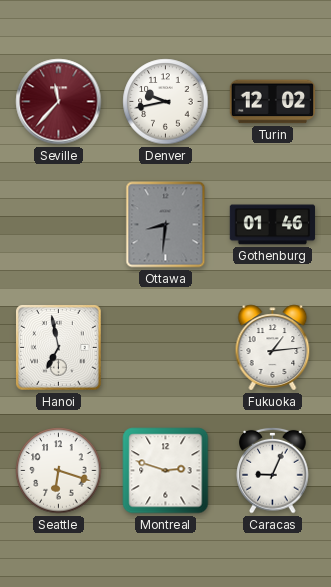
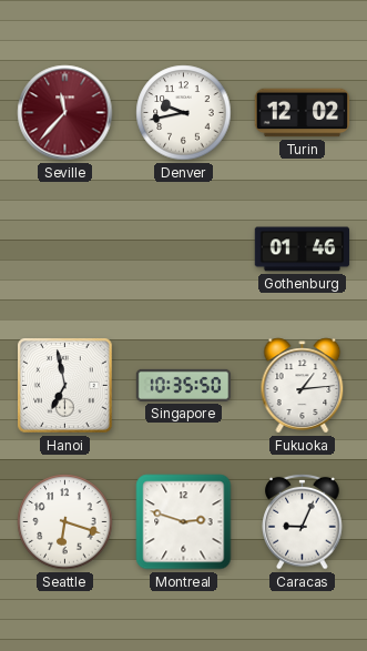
Ottawa: 8:31 -> none (166, 225)
Singapore: none -> 10:35 (184, 385)
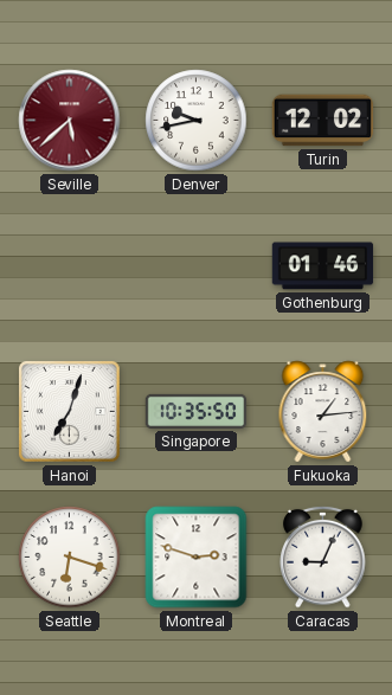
Seville: 11:37 -> 5:38 (70, 121)
Hanoi: 6:58 -> 7:03 (70, 412)
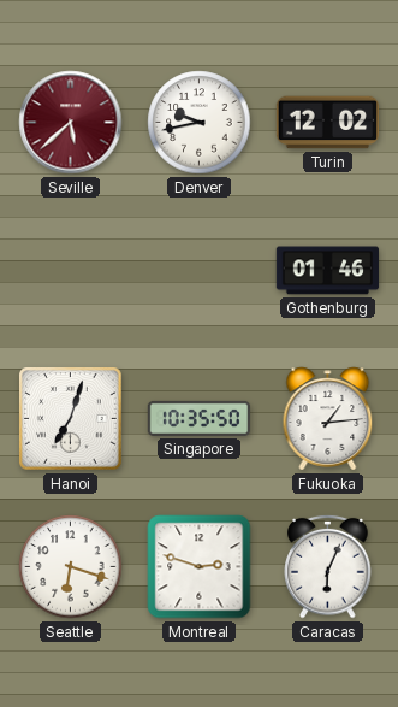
Caracas: 9:04 -> 6:04 (328, 566)
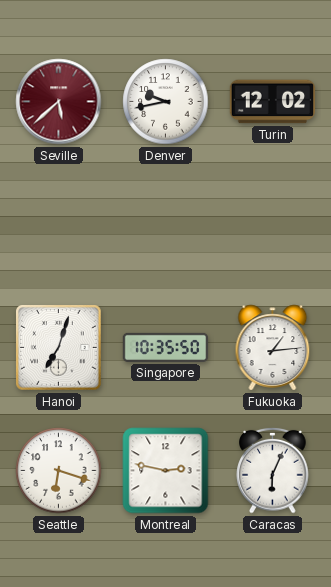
Gothenburg: 01:46 -> none (328, 271)
Montreal: 2:48 -> 2:47 (166, 471)
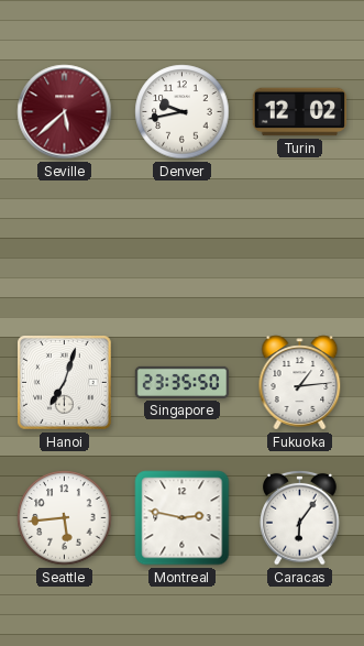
Singapore: 10:35 -> 23:35 (183, 382)
Seattle: 6:18 -> 5:44 (65, 518)
Caracas: 6:04 -> 6:06 (300, 517)
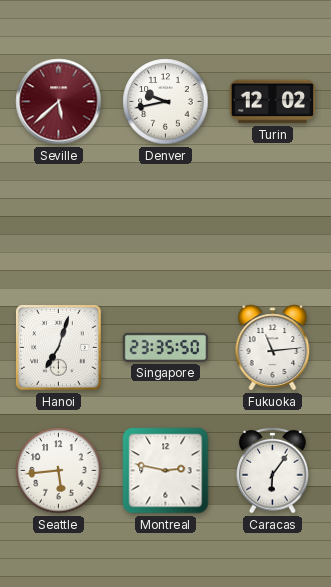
Fukuoka: 1:14 -> 11:14 (273, 348)
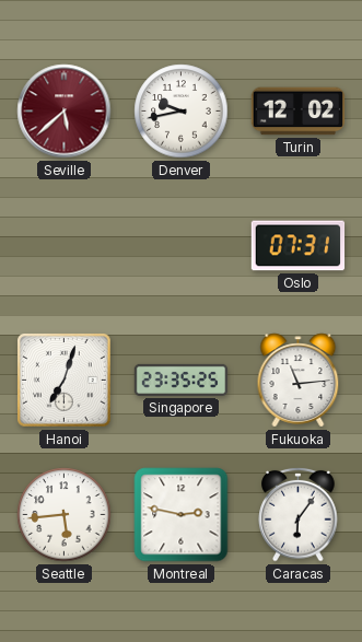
Oslo: none -> 07:31 (299, 246)
Singapore: 23:35:50 -> 23:35:25 (182, 380)
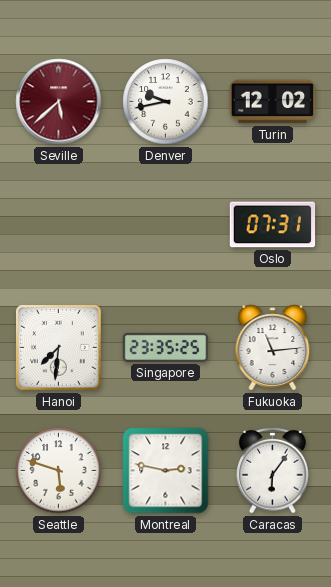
Hanoi: 7:03 -> 7:31 (59, 348)
Seattle: 5:44 -> 5:48 (59, 471)
